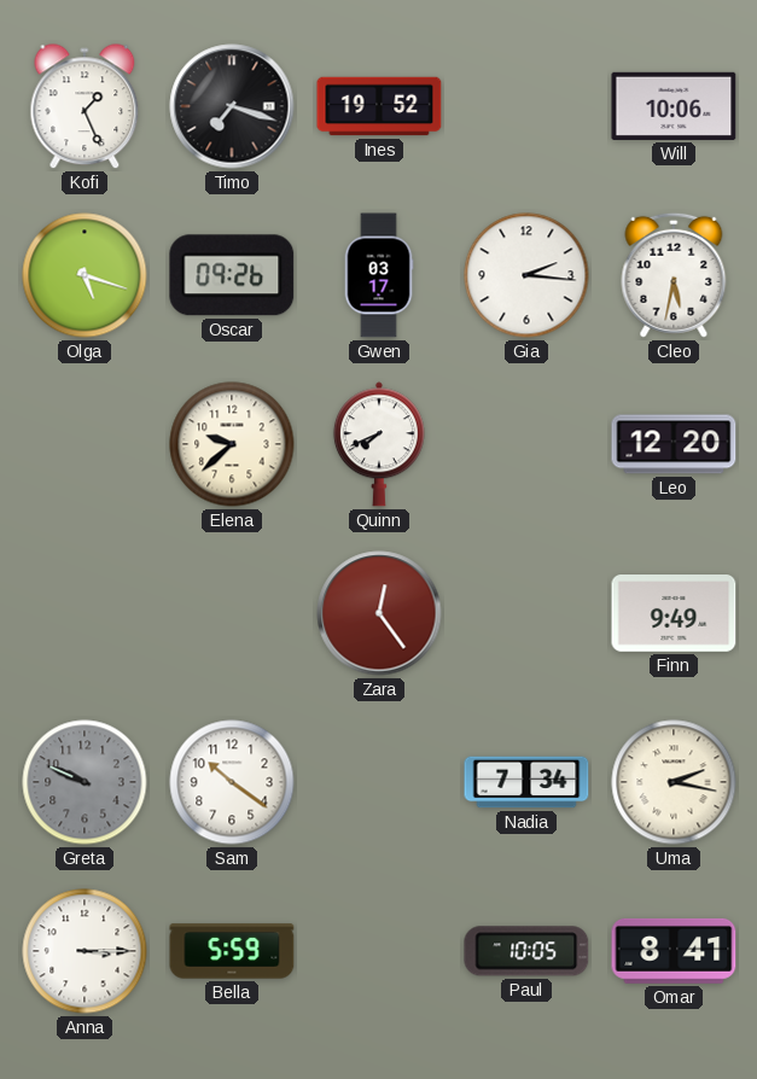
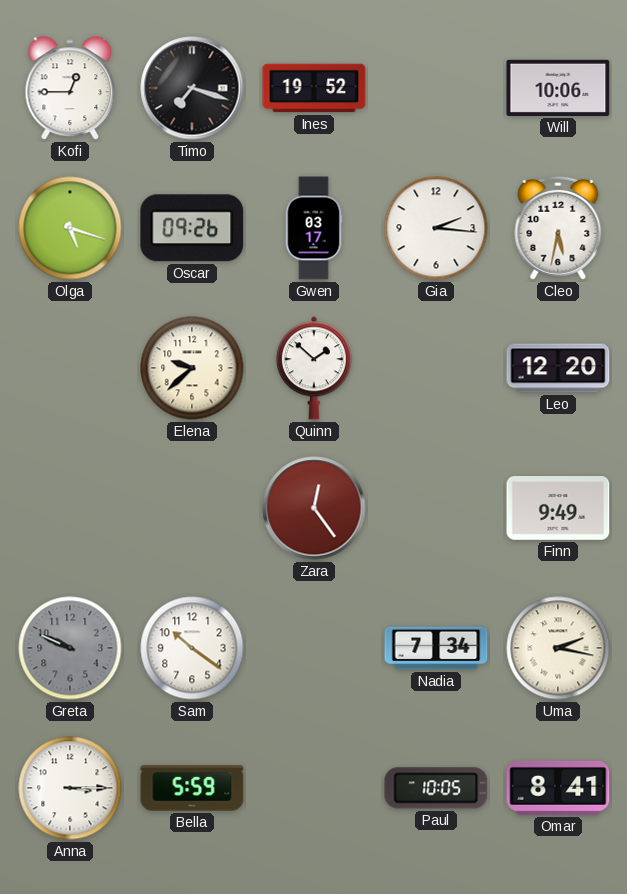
Kofi: 1:26 -> 12:45 (70, 89)
Quinn: 7:41 -> 1:52 (314, 368)
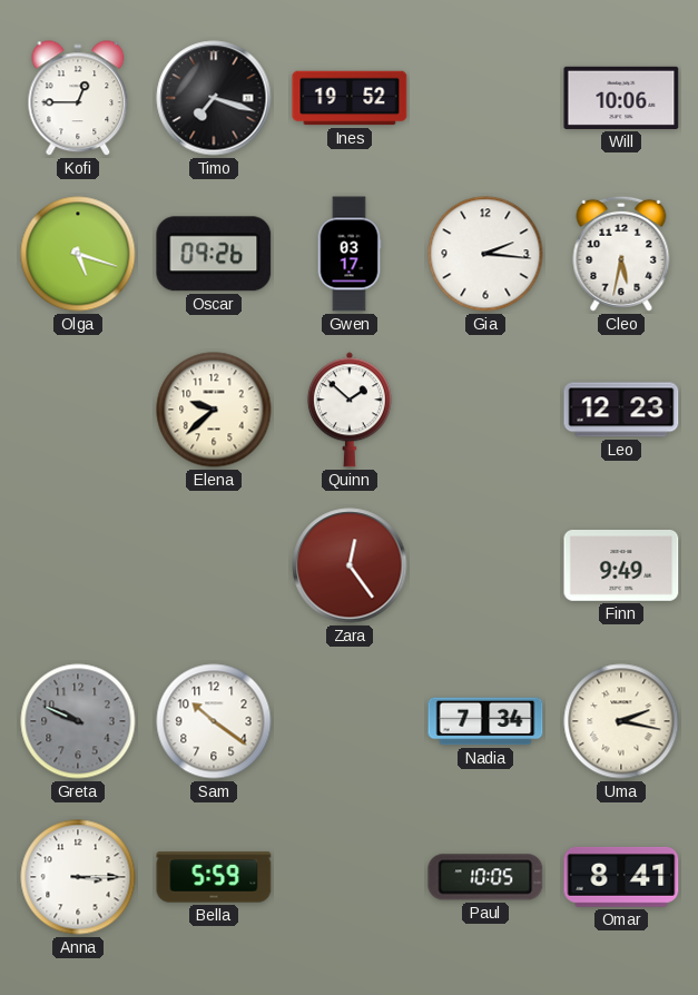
Leo: 12:20 -> 12:23 (621, 410)
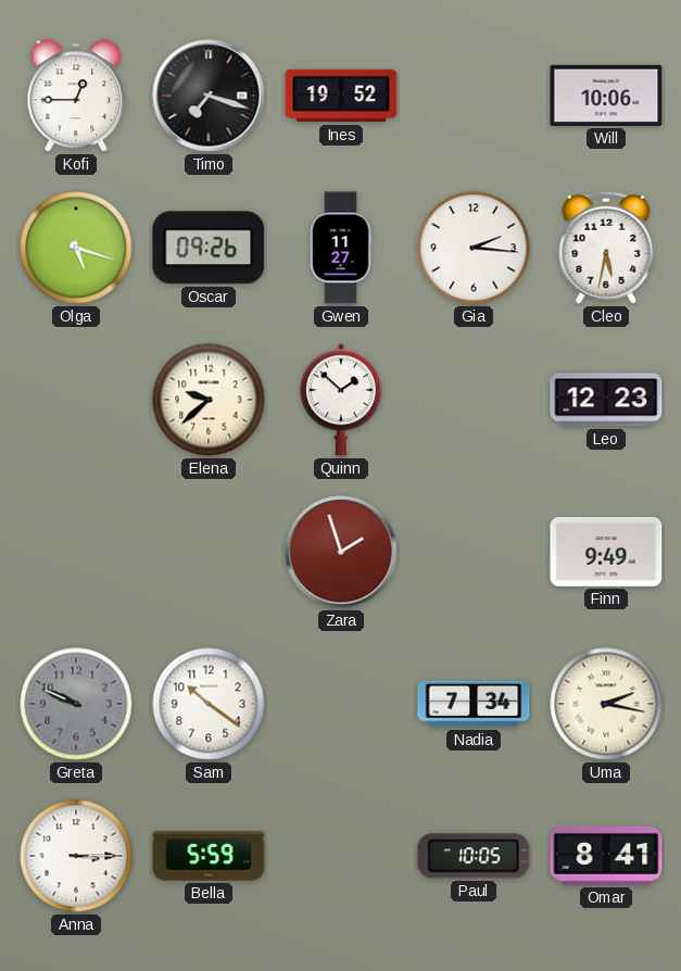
Gwen: 03:17 -> 11:27 (341, 248)
Zara: 12:24 -> 1:57 (341, 552)
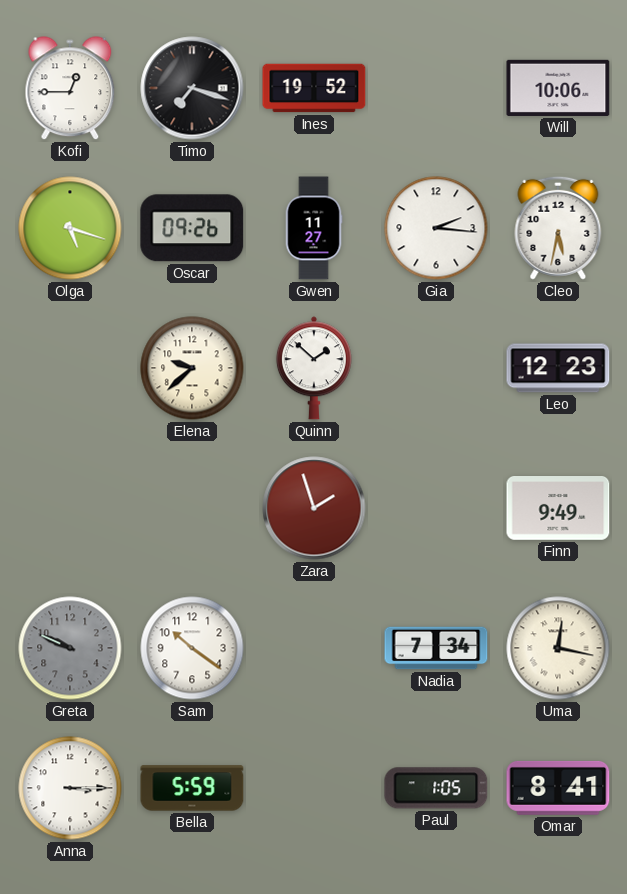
Uma: 2:17 -> 12:17 (558, 648)
Paul: 10:05 -> 1:05 (436, 788)
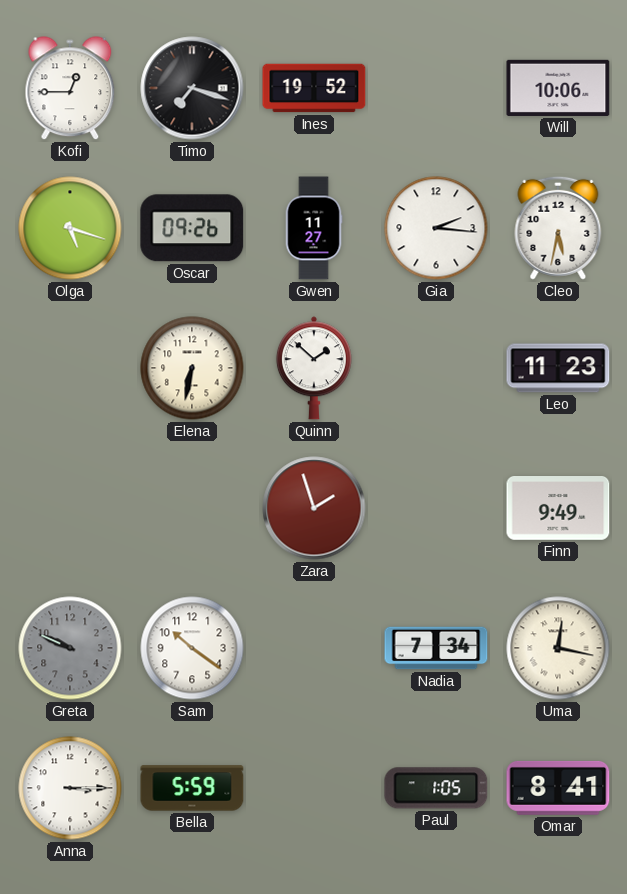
Elena: 9:38 -> 6:32 (192, 368)
Leo: 12:23 -> 11:23 (558, 368)
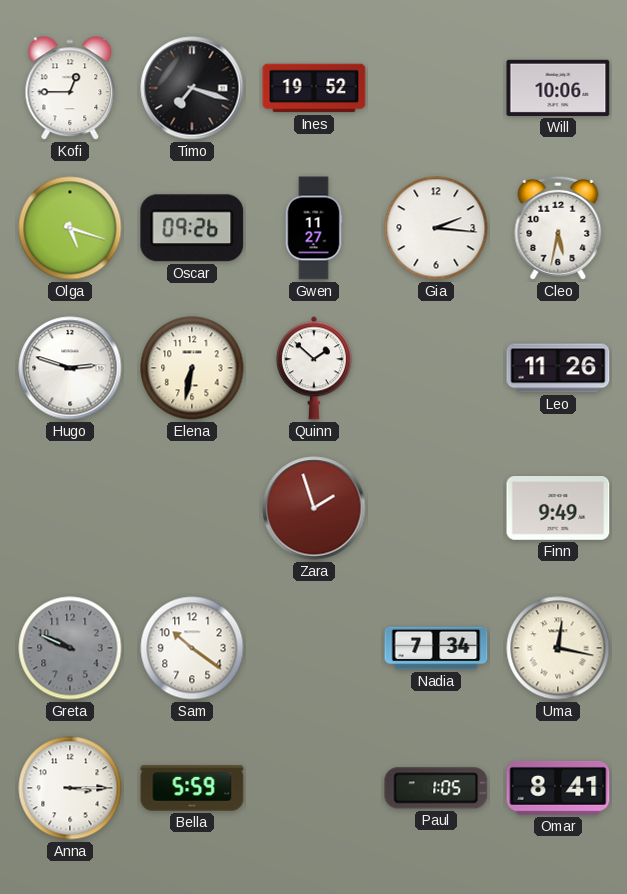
Hugo: none -> 2:48 (70, 368)
Leo: 11:23 -> 11:26 (558, 368)
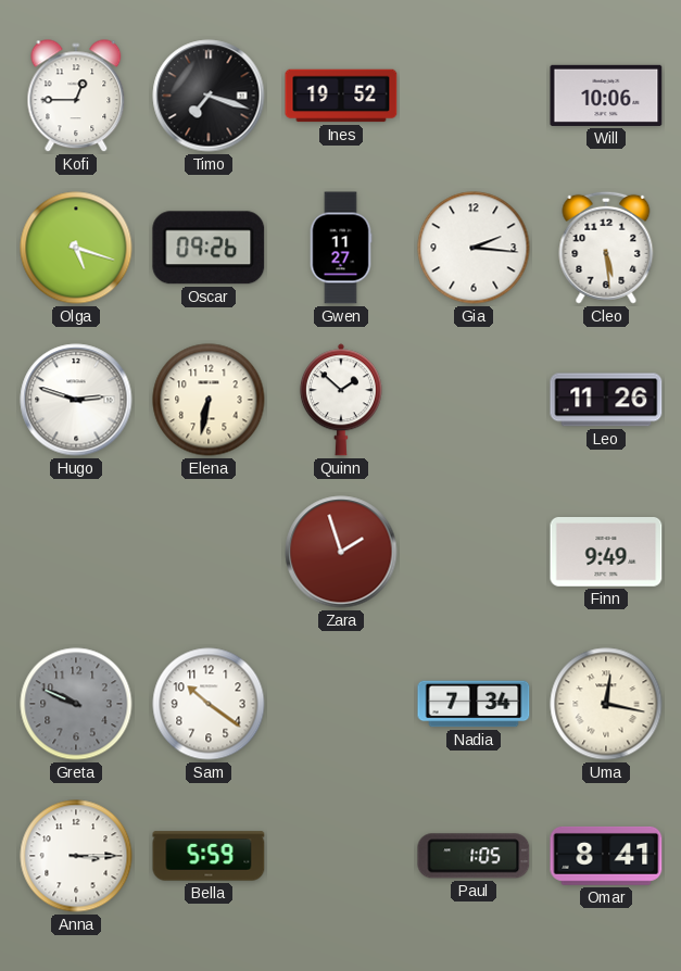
Cleo: 5:32 -> 5:29 (606, 248)
